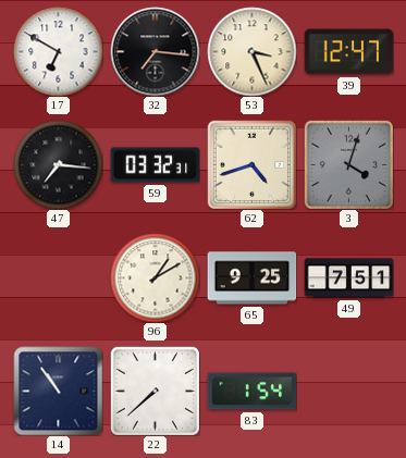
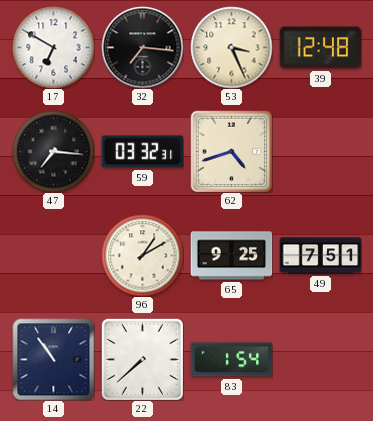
39: 12:47 -> 12:48 (320, 48)
3: 4:03 -> none (348, 164)
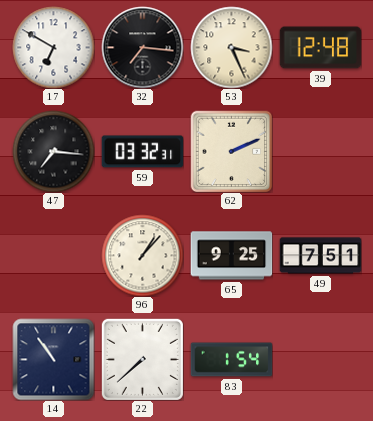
62: 4:42 -> 2:11 (231, 151)
96: 1:10 -> 1:07 (142, 255)
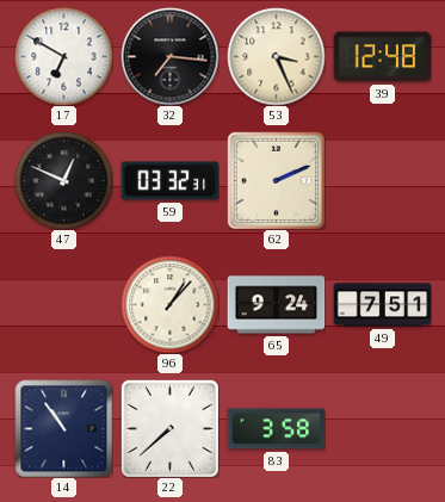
47: 7:16 -> 12:49 (63, 180)
65: 9:25 -> 9:24 (276, 305)
83: 1:54 -> 3:58 (276, 429)
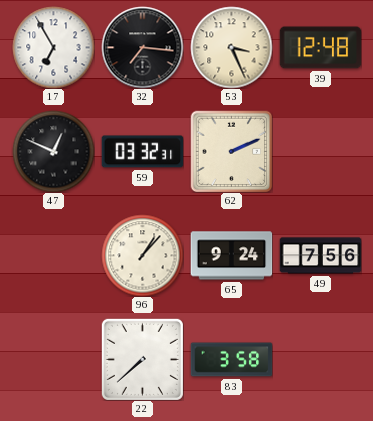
17: 6:50 -> 6:55 (53, 47)
49: 7:51 -> 7:56 (320, 256)
14: 10:54 -> none (63, 428)
